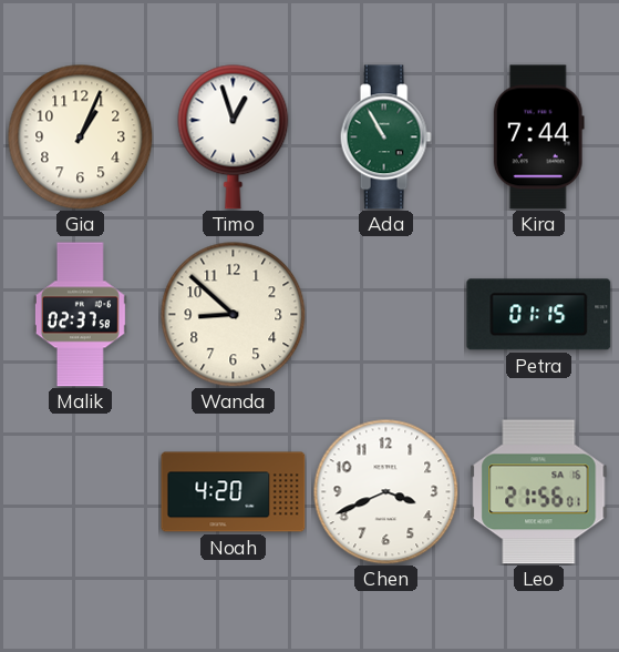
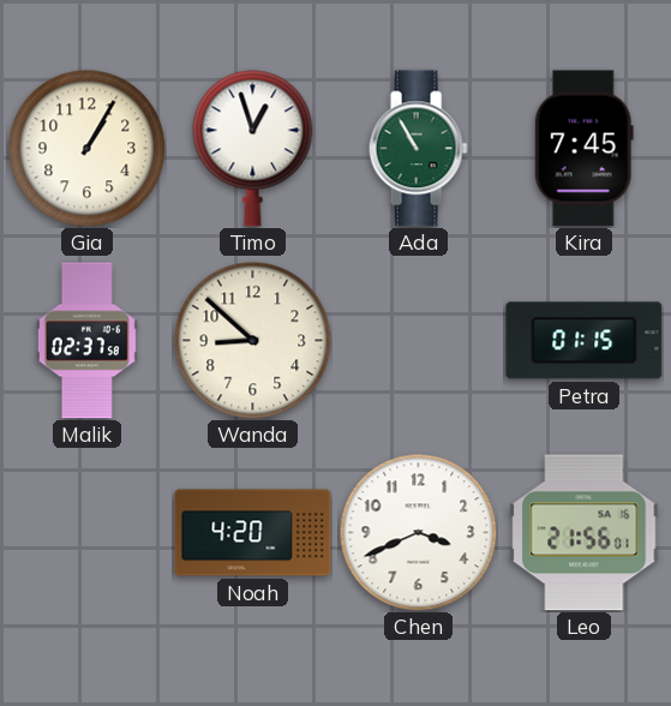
Gia: 1:04 -> 1:05 (88, 149)
Kira: 7:44 -> 7:45 (583, 149)
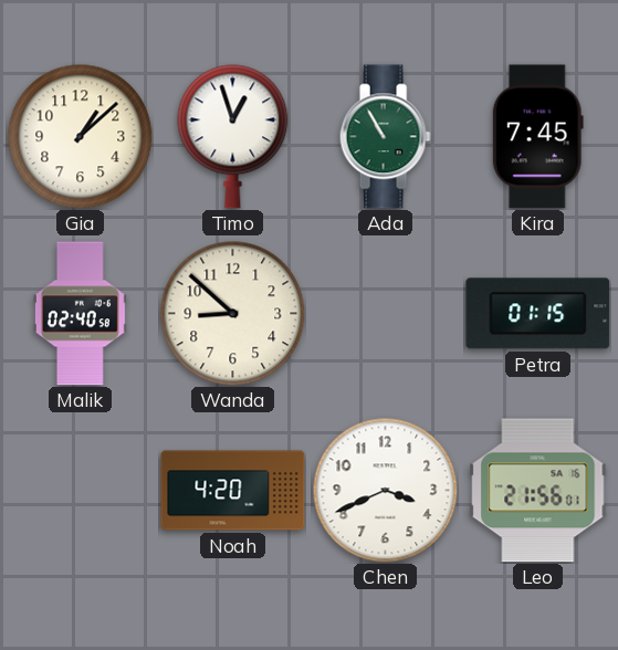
Gia: 1:05 -> 1:08 (81, 137)
Malik: 02:37 -> 02:40 (80, 314)
